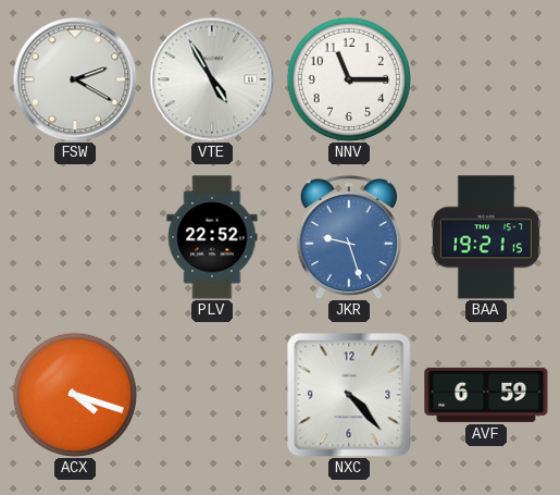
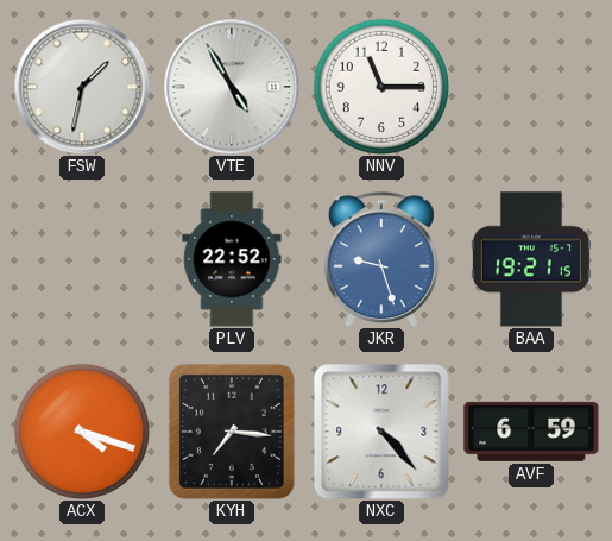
FSW: 2:20 -> 1:32 (82, 87)
KYH: none -> 7:16 (232, 432)
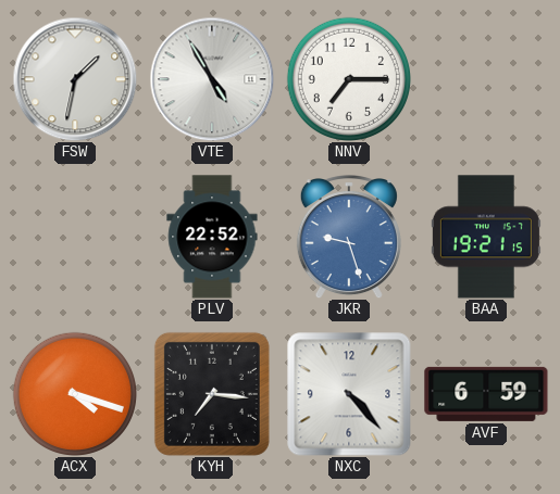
NNV: 11:15 -> 7:15 (349, 79)
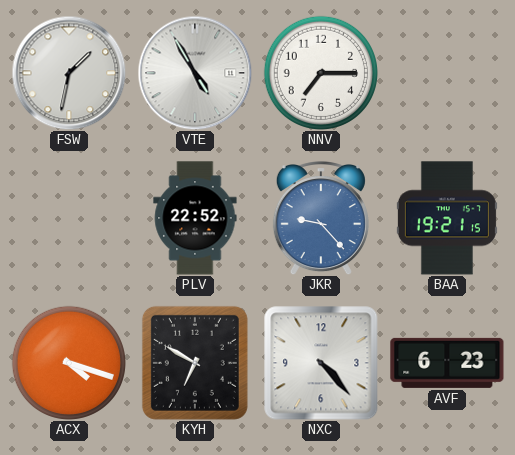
JKR: 9:27 -> 9:23 (321, 219)
KYH: 7:16 -> 6:50 (195, 363)
AVF: 6:59 -> 6:23 (447, 363)
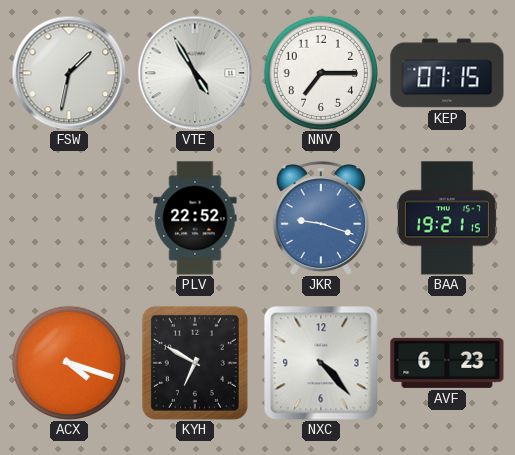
KEP: none -> 07:15 (447, 73)
JKR: 9:23 -> 9:18 (321, 219)
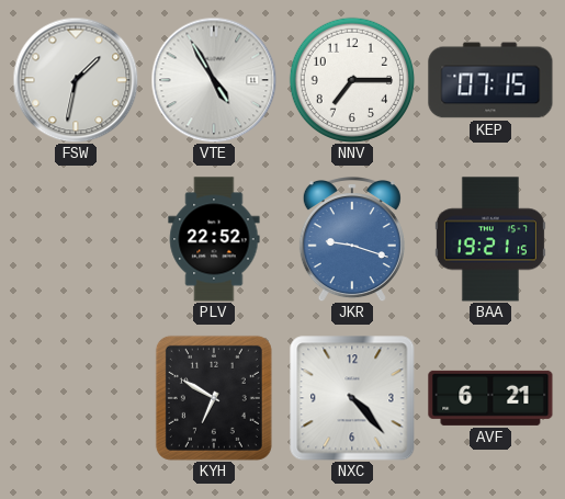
ACX: 4:18 -> none (69, 363)
AVF: 6:23 -> 6:21 (490, 398)
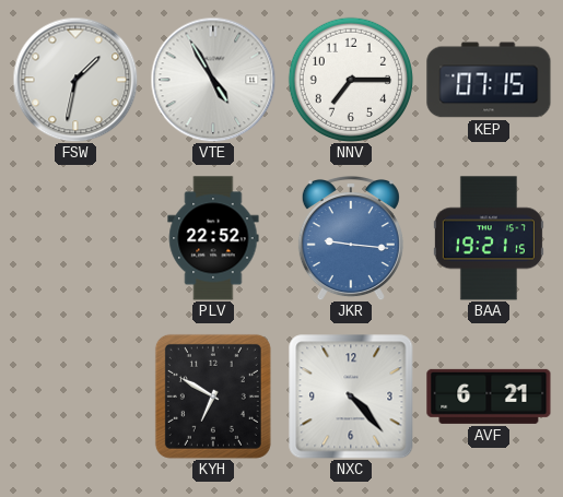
JKR: 9:18 -> 9:16 (351, 239)
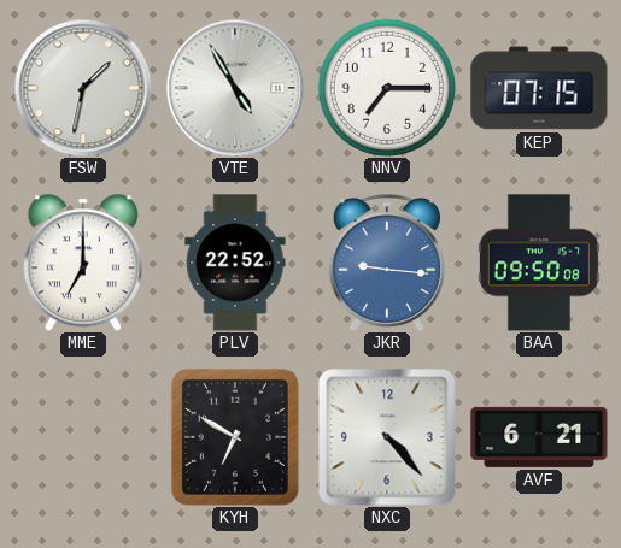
MME: none -> 7:00 (83, 263)
BAA: 19:21 -> 09:50 (539, 263)
